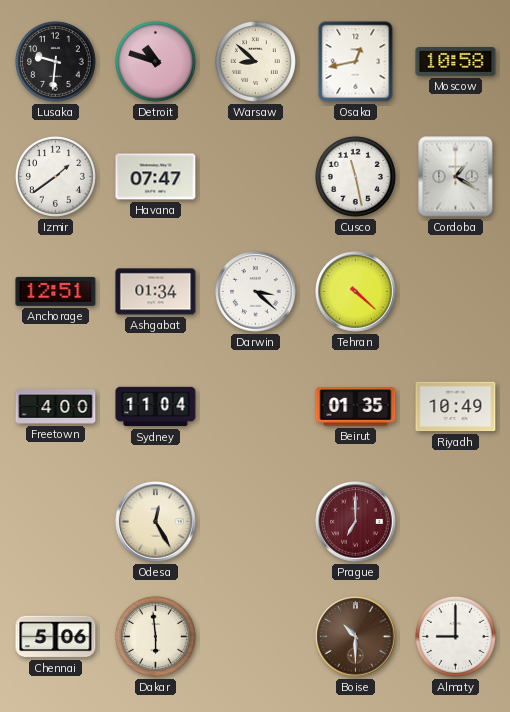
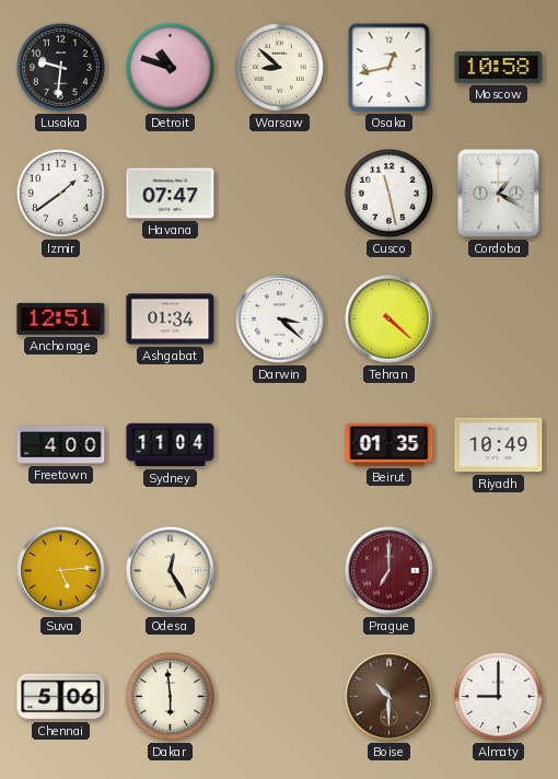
Suva: none -> 5:14 (61, 571)
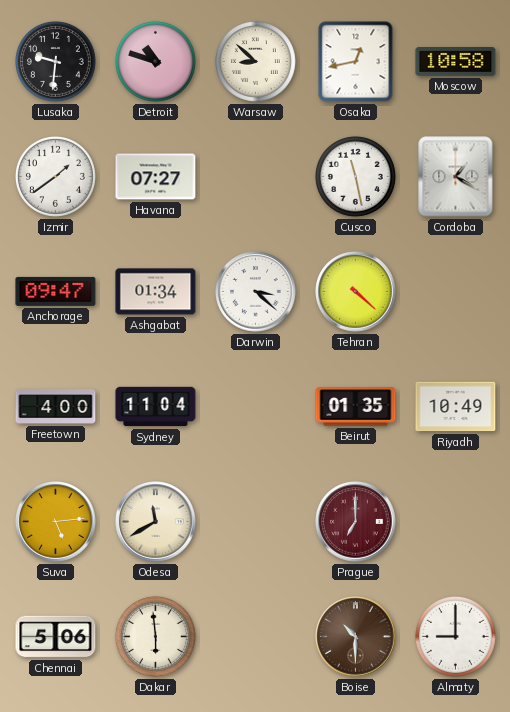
Havana: 07:47 -> 07:27 (156, 177)
Anchorage: 12:51 -> 09:47 (56, 291)
Odesa: 12:25 -> 11:40 (156, 522)
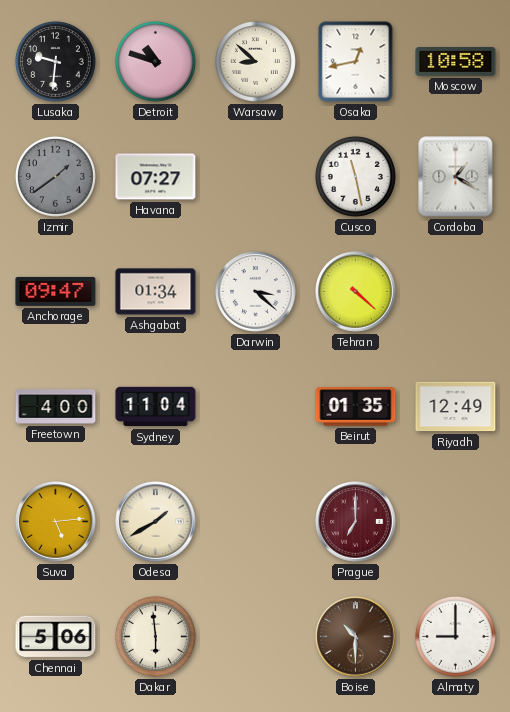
Izmir dial: white -> grey (55, 176)
Riyadh: 10:49 -> 12:49 (456, 407)
Odesa: 11:40 -> 1:40 (156, 522)
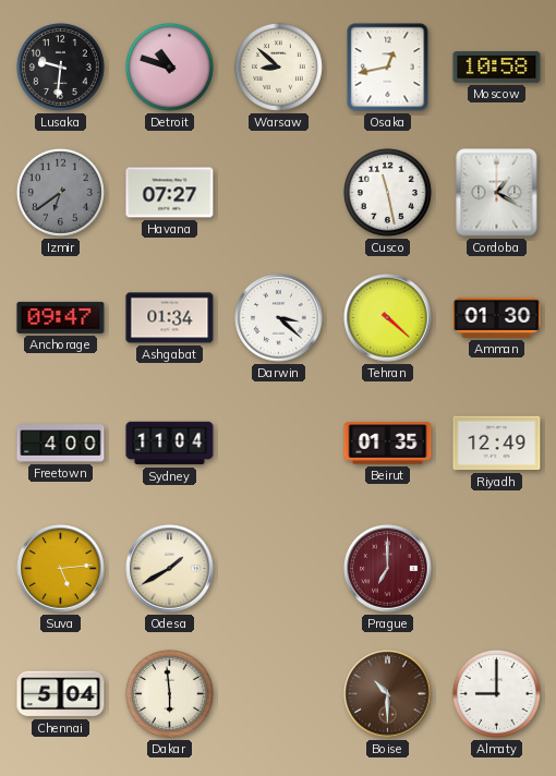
Izmir: 1:39 -> 6:39 (60, 192)
Amman: none -> 01:30 (497, 317)
Chennai: 5:06 -> 5:04 (61, 694)
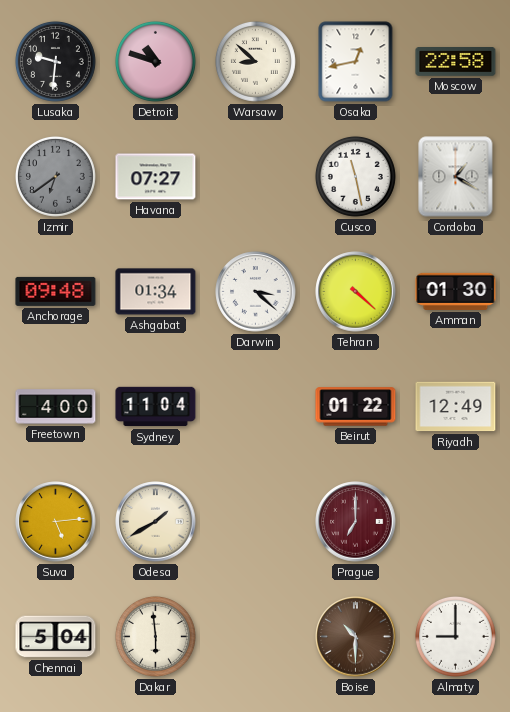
Moscow: 10:58 -> 22:58 (456, 62)
Anchorage: 09:47 -> 09:48 (56, 291)
Beirut: 01:35 -> 01:22 (356, 407)
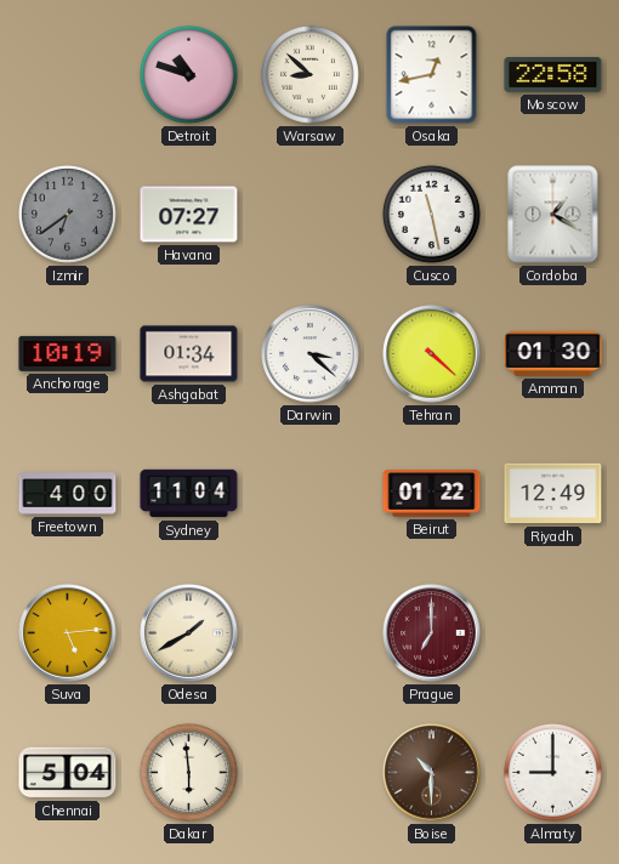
Lusaka: 9:31 -> none (55, 61)
Anchorage: 09:48 -> 10:19 (68, 353)
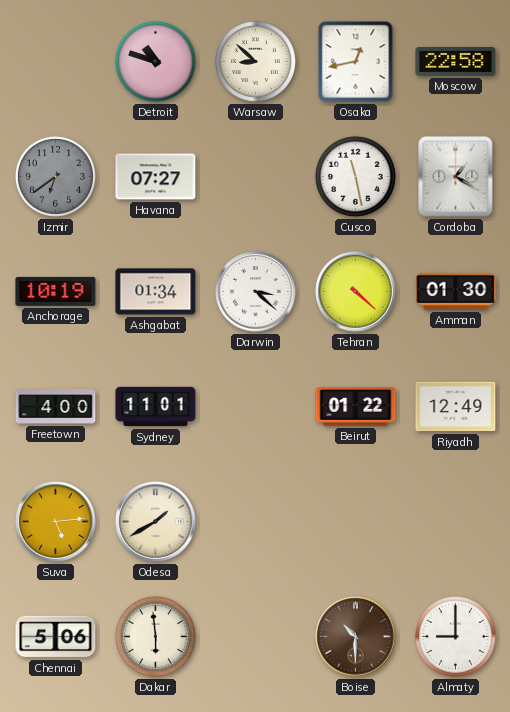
Sydney: 11:04 -> 11:01 (156, 407)
Prague: 7:00 -> none (432, 633)
Chennai: 5:04 -> 5:06 (56, 637)
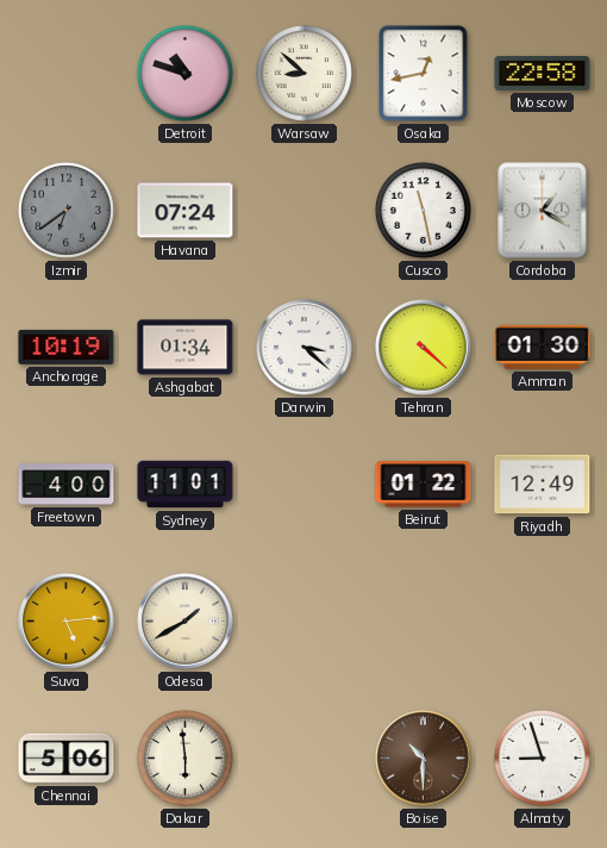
Havana: 07:27 -> 07:24 (186, 211)
Almaty: 9:00 -> 8:57 (542, 757)
